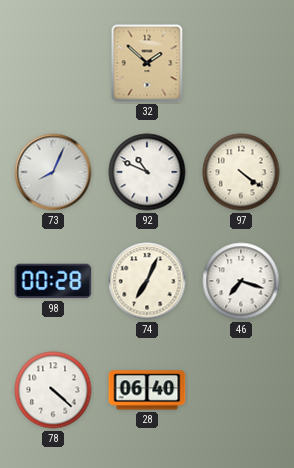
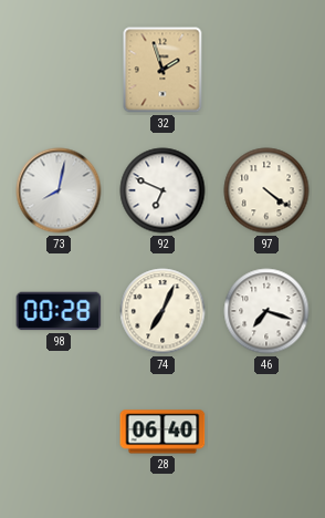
32: 1:52 -> 1:57 (162, 70)
73: 8:04 -> 8:02 (59, 190)
92: 10:49 -> 6:49 (162, 190)
78: 4:22 -> none (53, 390)
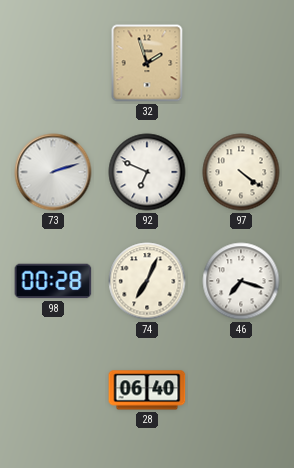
73: 8:02 -> 2:12 (53, 172)
